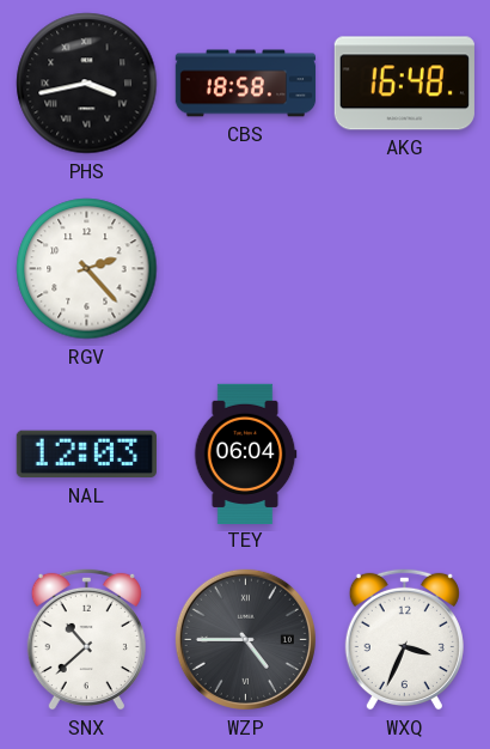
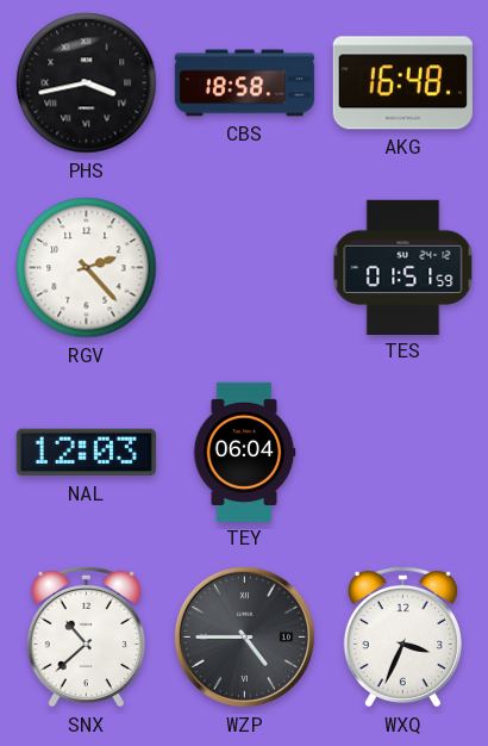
TES: none -> 01:51 (403, 267)
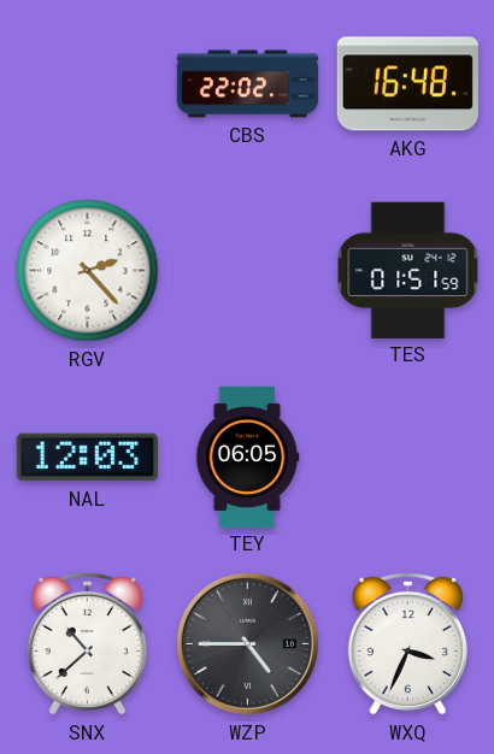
PHS: 3:43 -> none (87, 83)
CBS: 18:58 -> 22:02 (248, 84)
TEY: 06:04 -> 06:05 (247, 456)
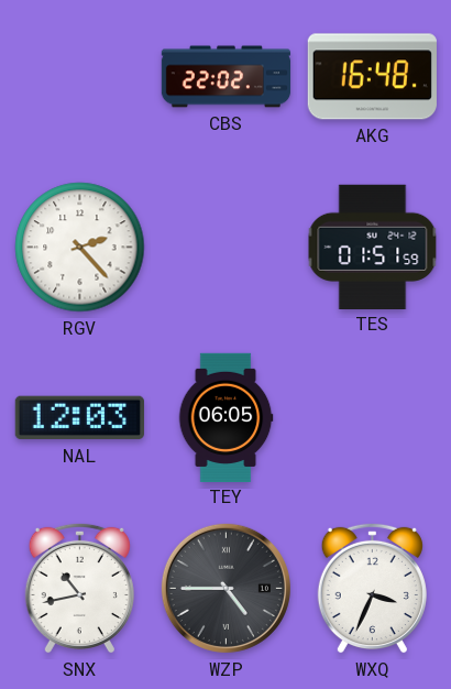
SNX: 10:38 -> 10:43 (79, 588)
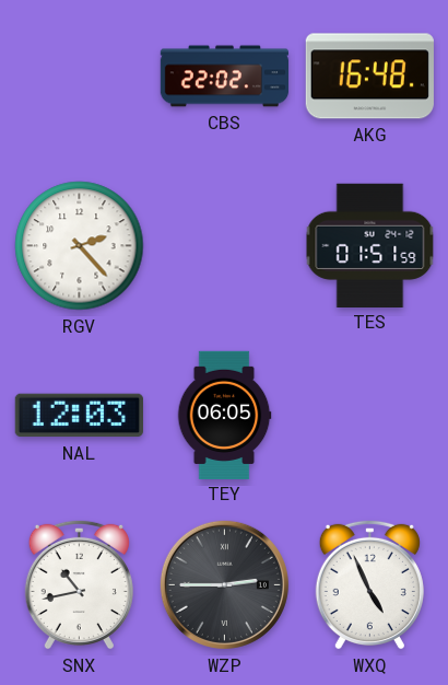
WZP: 4:45 -> 2:45 (224, 584)
WXQ: 3:34 -> 4:56 (369, 584)
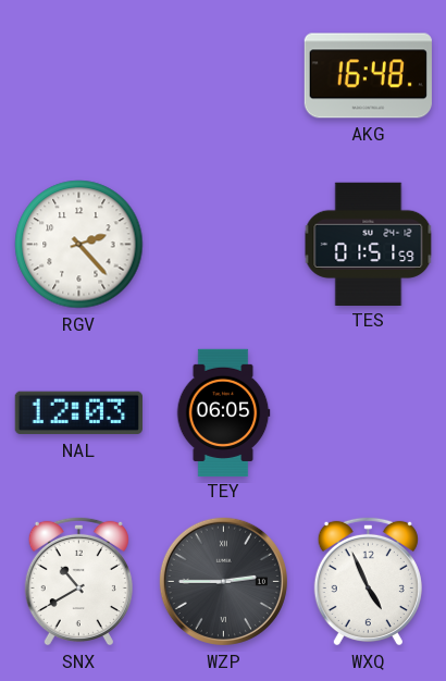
CBS: 22:02 -> none (225, 77)
SNX: 10:43 -> 10:40 (78, 581)
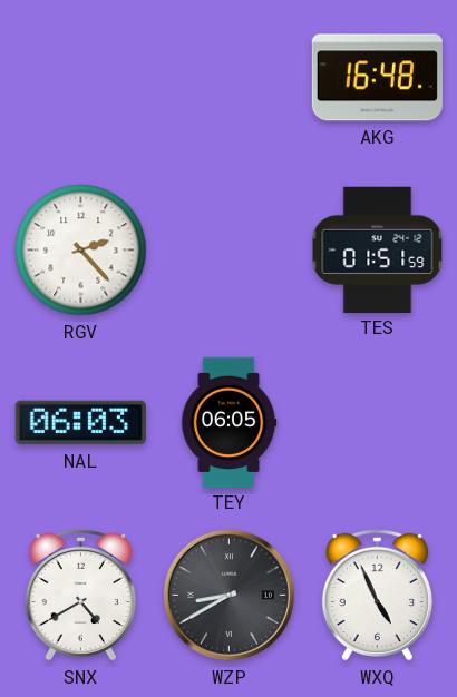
NAL: 12:03 -> 06:03 (80, 423)
SNX: 10:40 -> 4:40 (80, 595)
WZP: 2:45 -> 8:40 (229, 595)
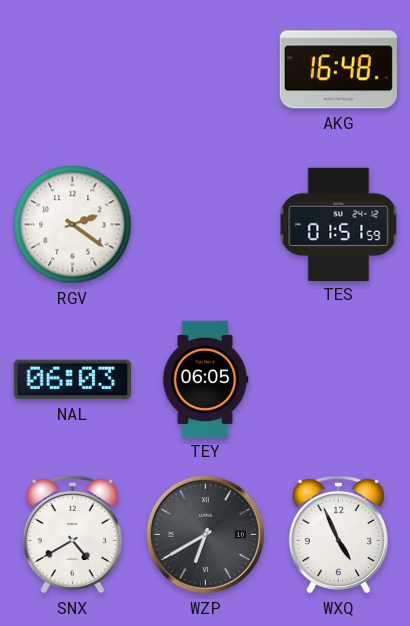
RGV: 2:23 -> 2:21 (73, 225)
WZP: 8:40 -> 6:40 (205, 534)
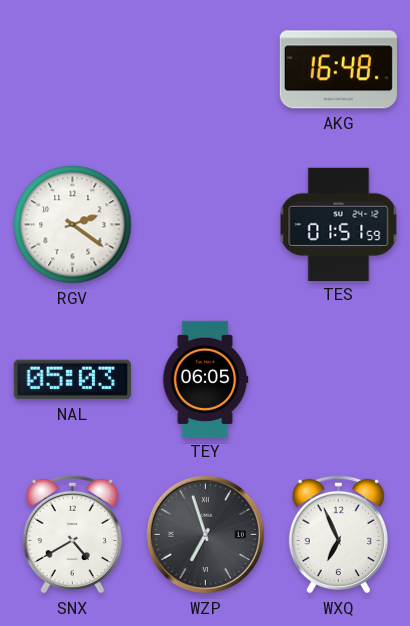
NAL: 06:03 -> 05:03 (72, 380)
WZP: 6:40 -> 6:57 (205, 534)
WXQ: 4:56 -> 6:56 (338, 534)
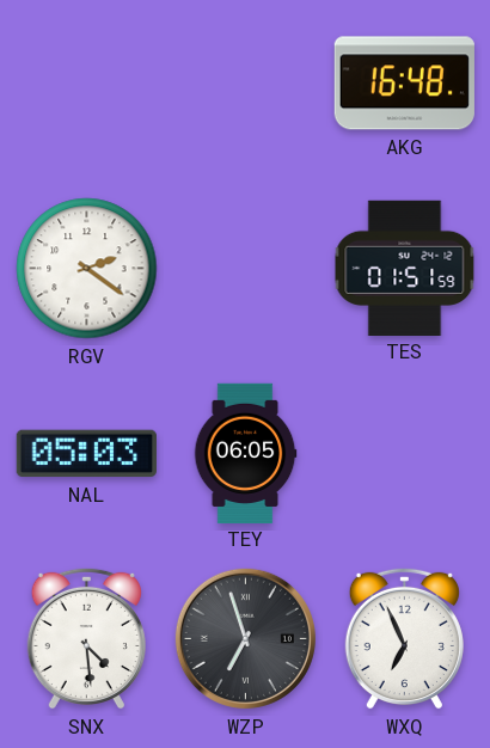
SNX: 4:40 -> 4:29 (86, 638)
